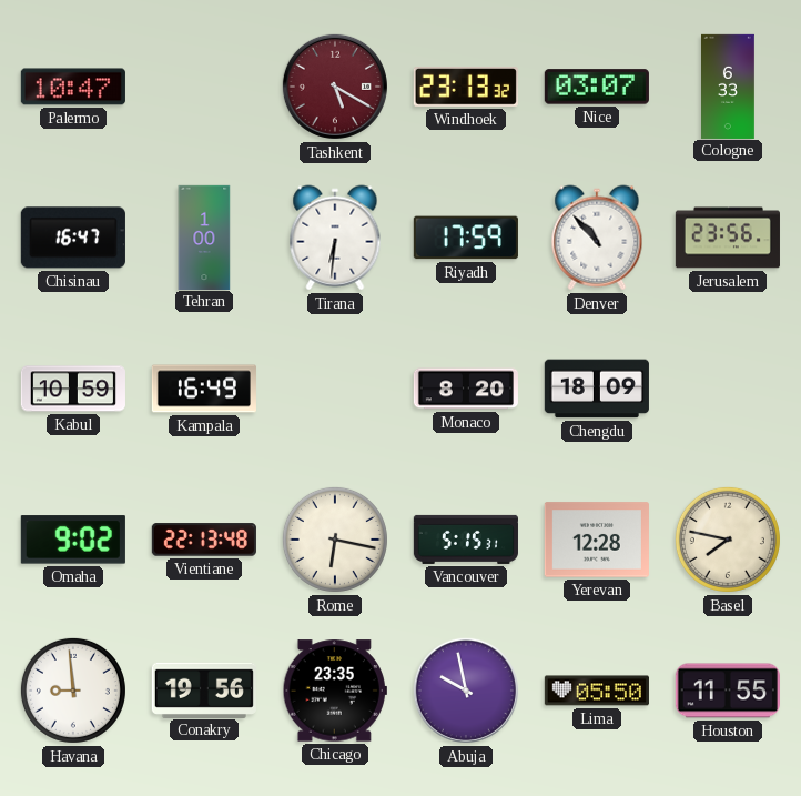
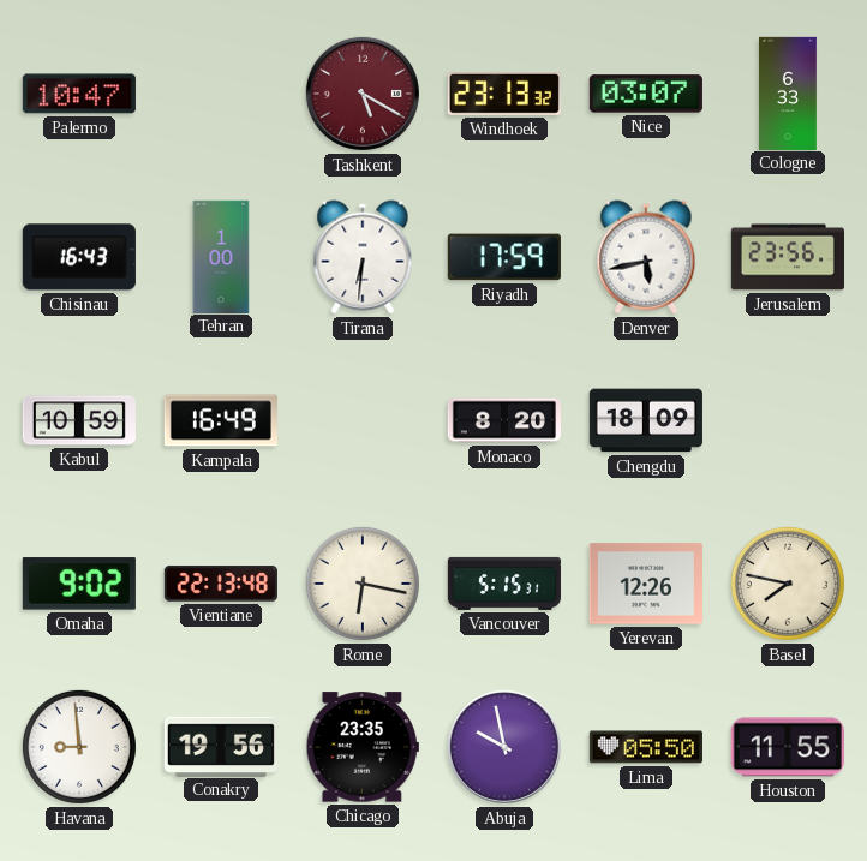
Chisinau: 16:47 -> 16:43 (79, 257)
Denver: 10:53 -> 5:43 (646, 257)
Yerevan: 12:28 -> 12:26 (646, 584)
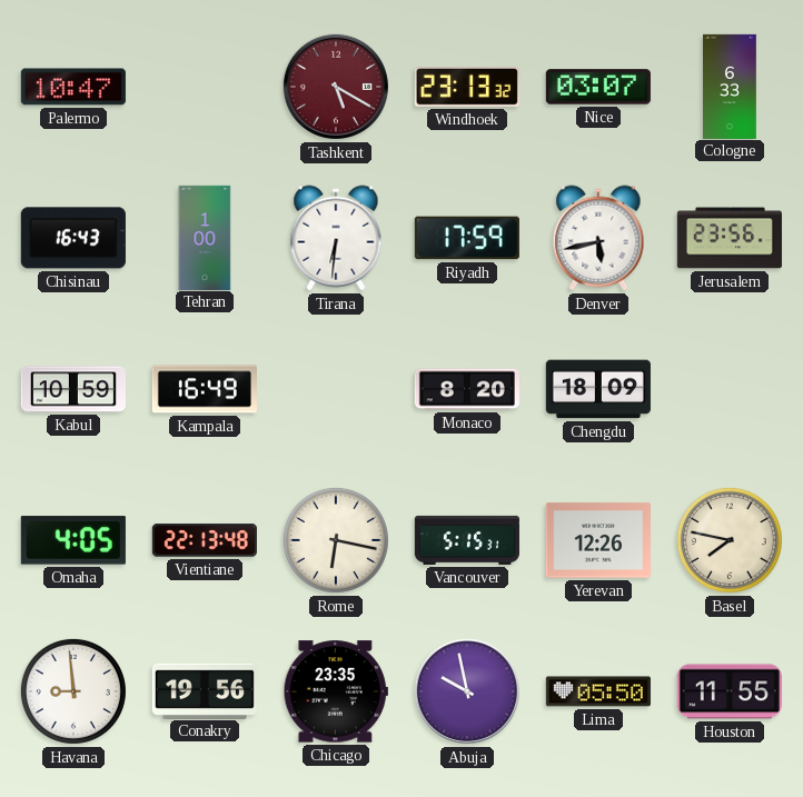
Omaha: 9:02 -> 4:05 (73, 540)
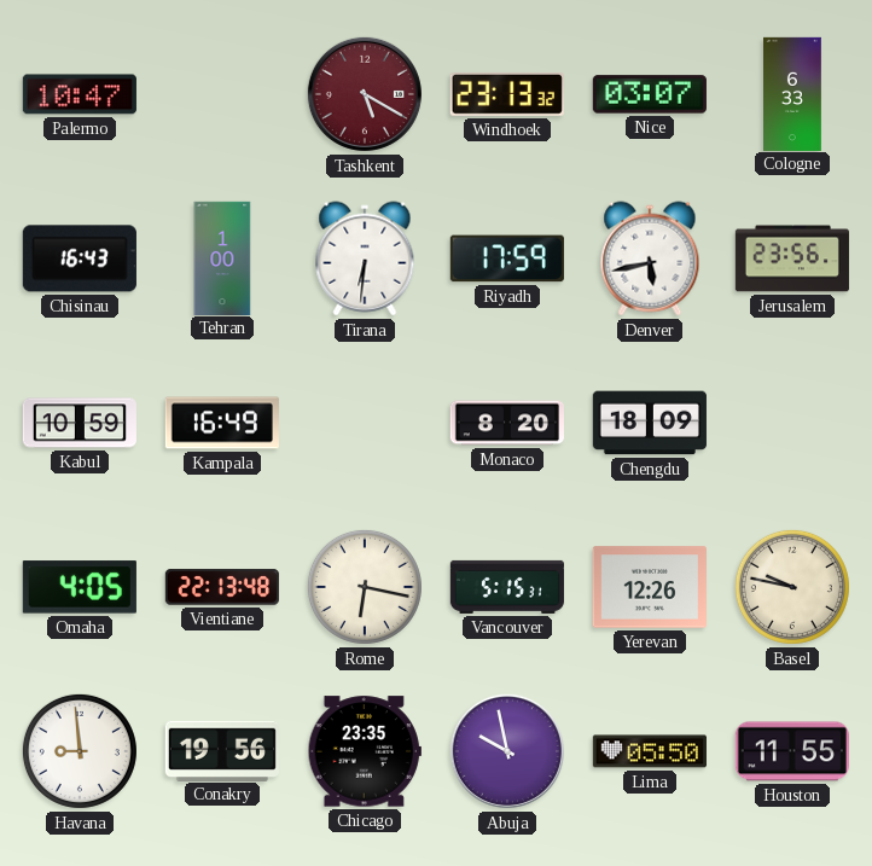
Basel: 7:47 -> 9:47 (792, 587)
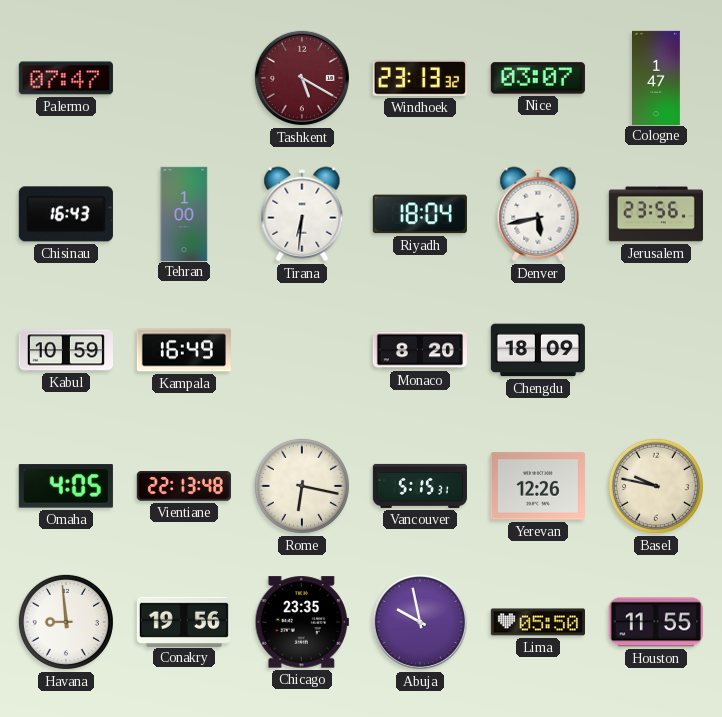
Palermo: 10:47 -> 07:47 (66, 78)
Cologne: 6:33 -> 1:47 (657, 77)
Riyadh: 17:59 -> 18:04 (420, 214)
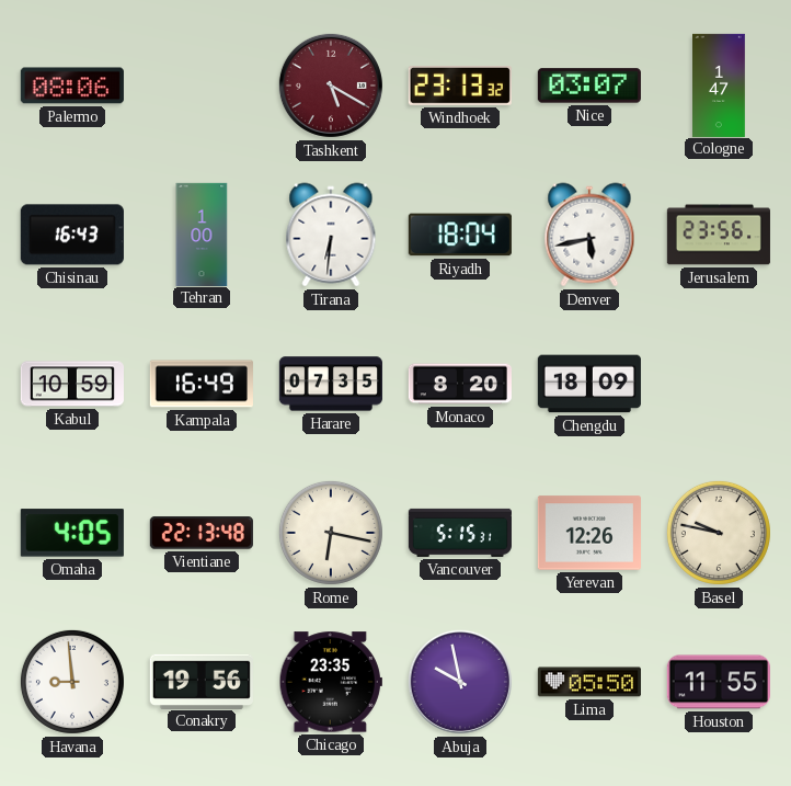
Palermo: 07:47 -> 08:06 (72, 86)
Harare: none -> 07:35 (331, 384)
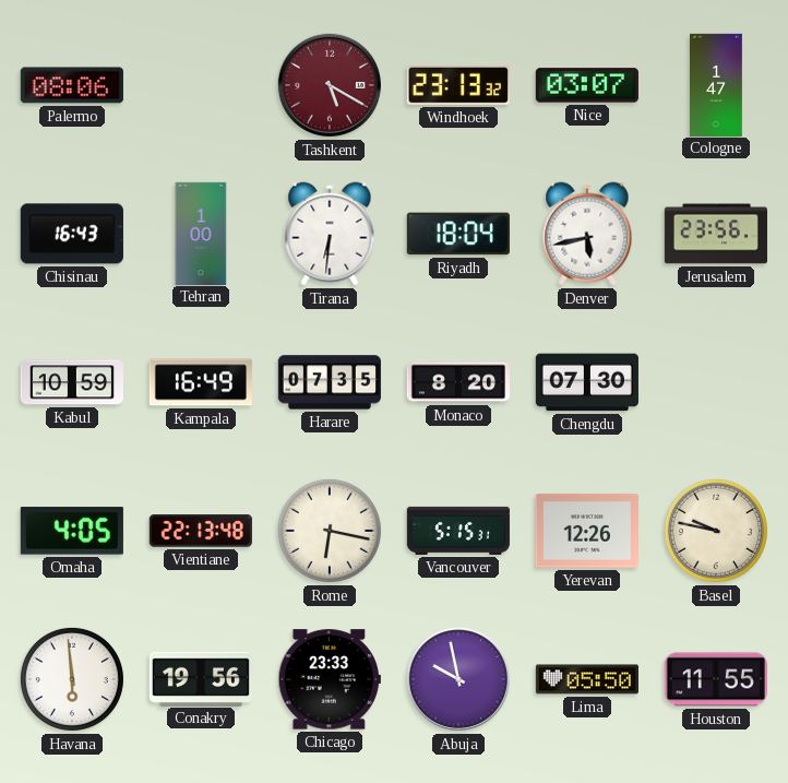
Chengdu: 18:09 -> 07:30 (587, 382)
Havana: 8:59 -> 5:59 (72, 679)
Chicago: 23:35 -> 23:33 (330, 679)
